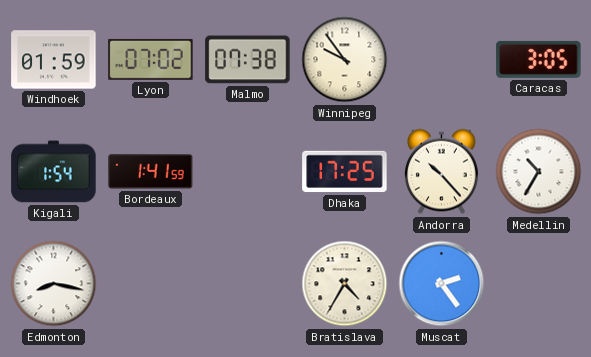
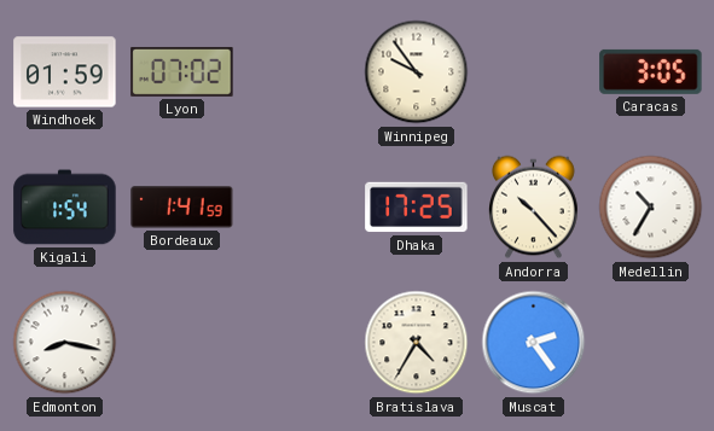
Malmo: 07:38 -> none (248, 60)
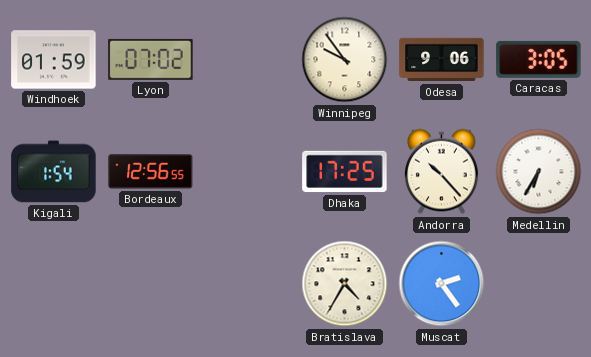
Odesa: none -> 9:06 (442, 60)
Bordeaux: 1:41 -> 12:56 (151, 172)
Medellin: 10:35 -> 6:35 (539, 172)
Edmonton: 8:17 -> none (65, 343)
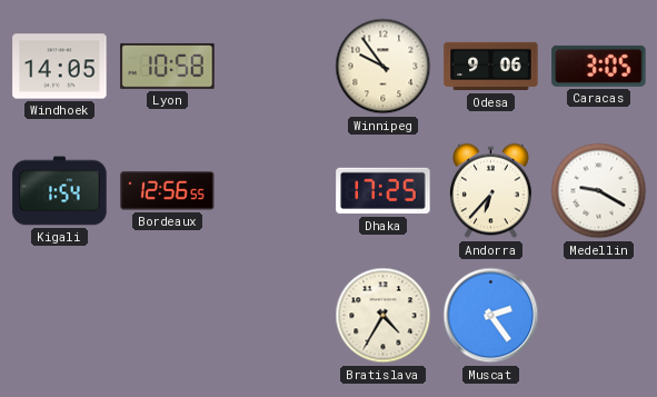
Windhoek: 01:59 -> 14:05 (60, 67)
Lyon: 07:02 -> 10:58 (168, 66)
Andorra: 10:23 -> 6:37 (491, 191)
Medellin: 6:35 -> 9:20 (599, 191)
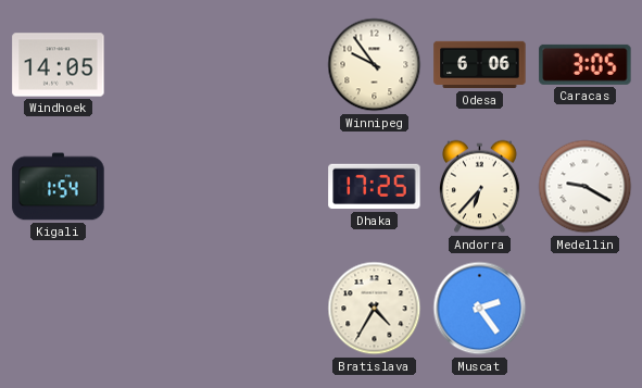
Lyon: 10:58 -> none (168, 66)
Odesa: 9:06 -> 6:06 (480, 65)
Bordeaux: 12:56 -> none (168, 191)
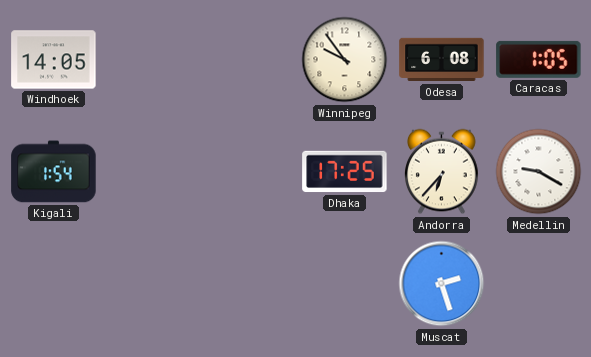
Odesa: 6:06 -> 6:08 (442, 60)
Caracas: 3:05 -> 1:05 (539, 59)
Bratislava: 4:35 -> none (375, 309)
Muscat: 2:24 -> 2:27 (442, 284)
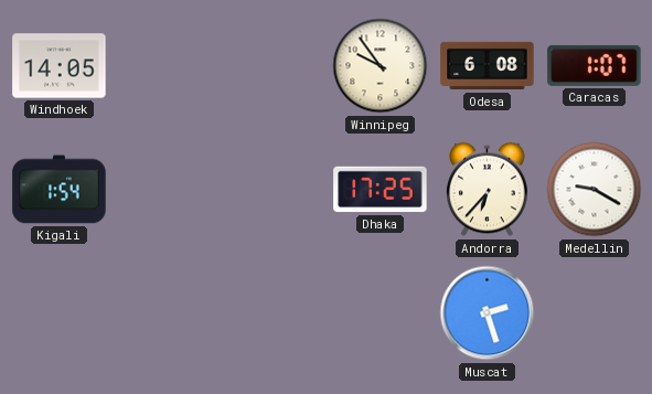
Caracas: 1:05 -> 1:07 (595, 65)
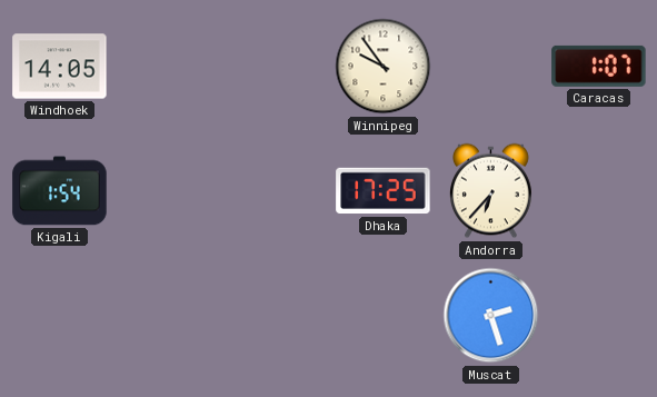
Odesa: 6:08 -> none (488, 66)
Medellin: 9:20 -> none (595, 190)
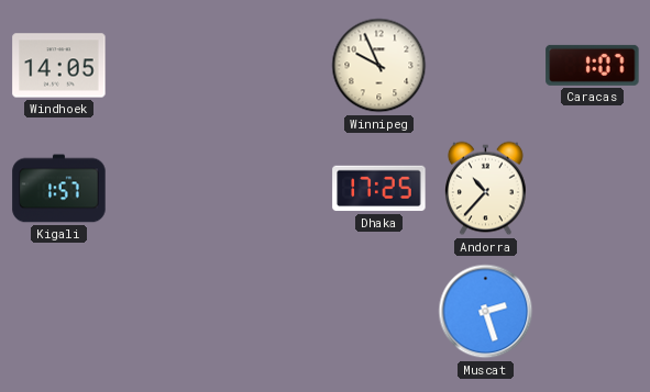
Winnipeg: 9:54 -> 9:56 (379, 66)
Kigali: 1:54 -> 1:57 (59, 189)
Andorra: 6:37 -> 10:37 (486, 189)
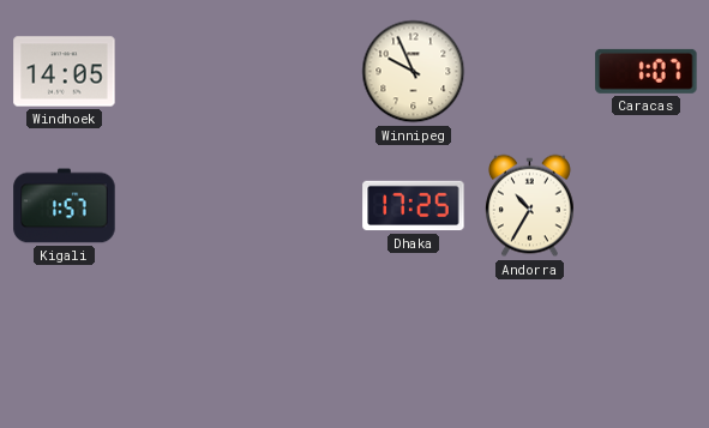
Andorra: 10:37 -> 10:35 (530, 206)
Muscat: 2:27 -> none (486, 312)
